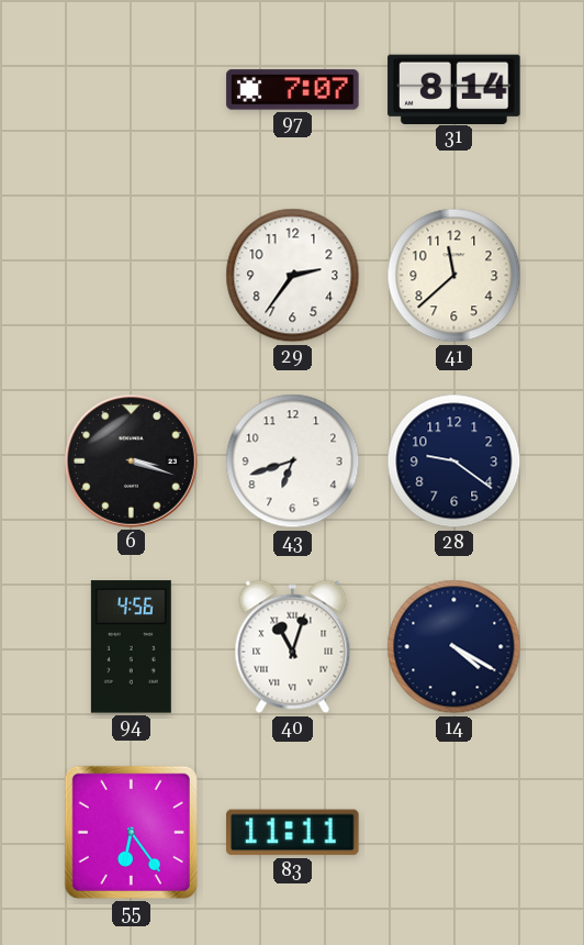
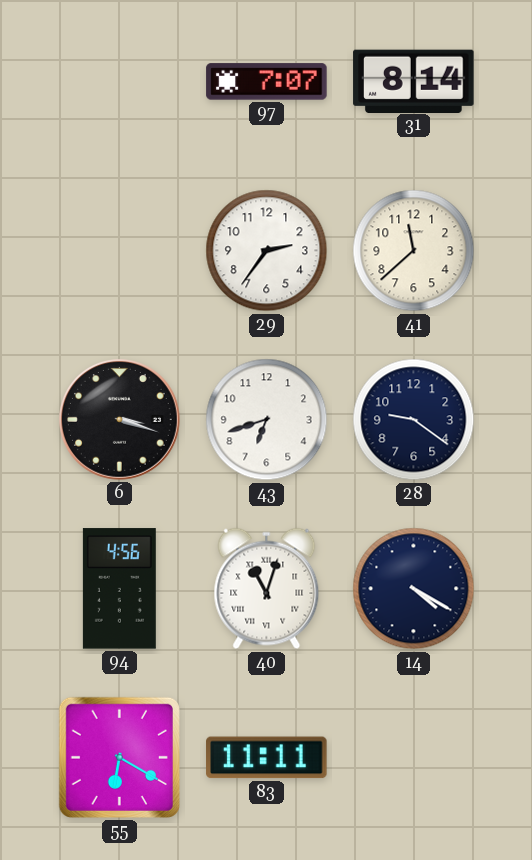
55: 6:24 -> 6:20 (119, 757)
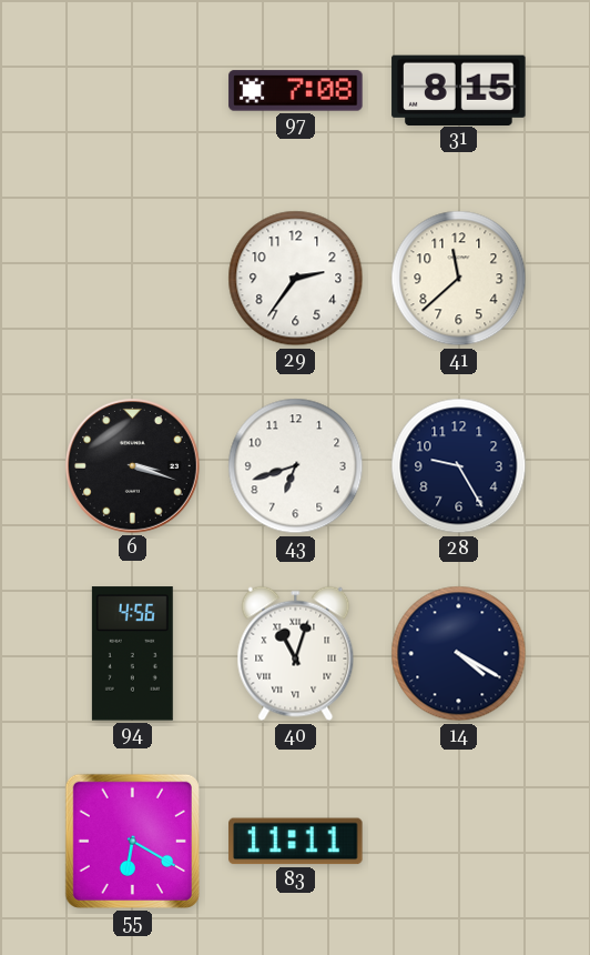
97: 7:07 -> 7:08 (296, 91)
31: 8:14 -> 8:15 (459, 90)
28: 9:21 -> 9:25 (459, 466)
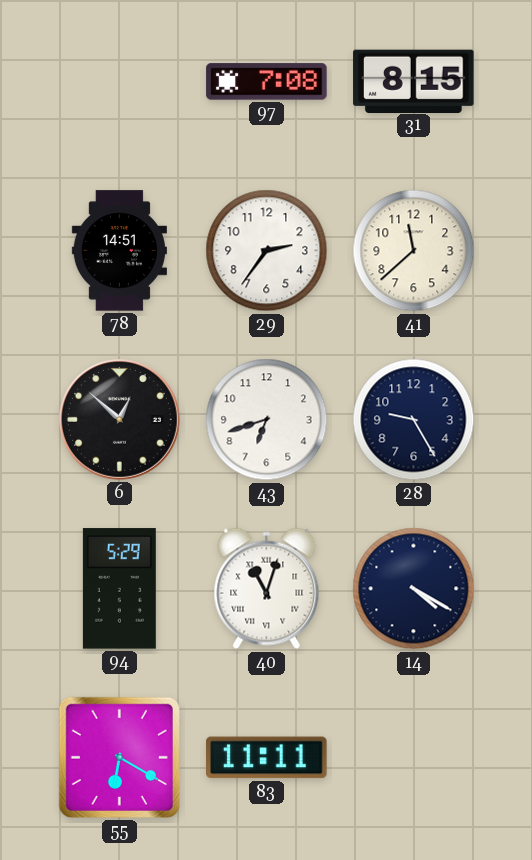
78: none -> 14:51 (119, 251)
6: 3:18 -> 12:52 (120, 420)
94: 4:56 -> 5:29 (119, 589)
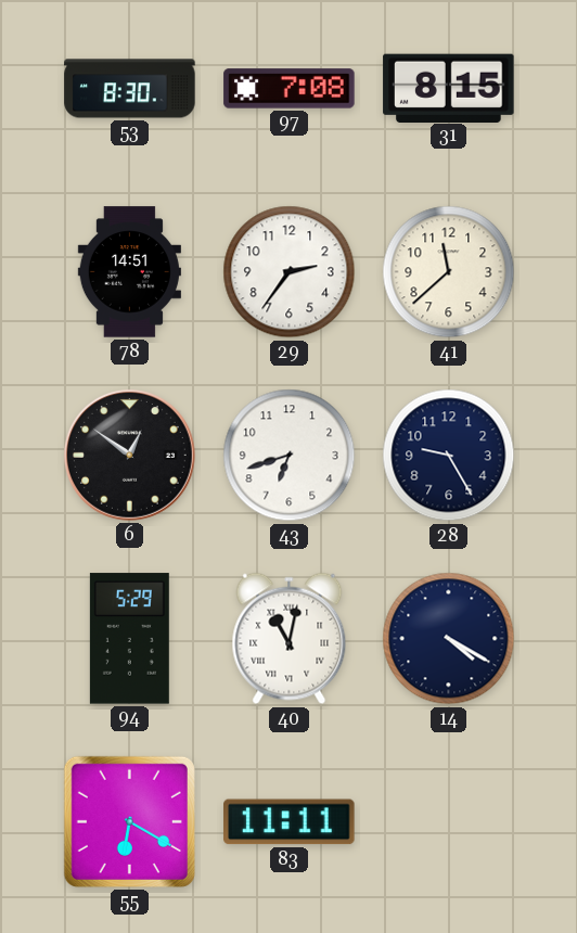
53: none -> 8:30 (130, 89)
6: 12:52 -> 12:51 (130, 456)
40: 11:03 -> 11:02 (290, 639)
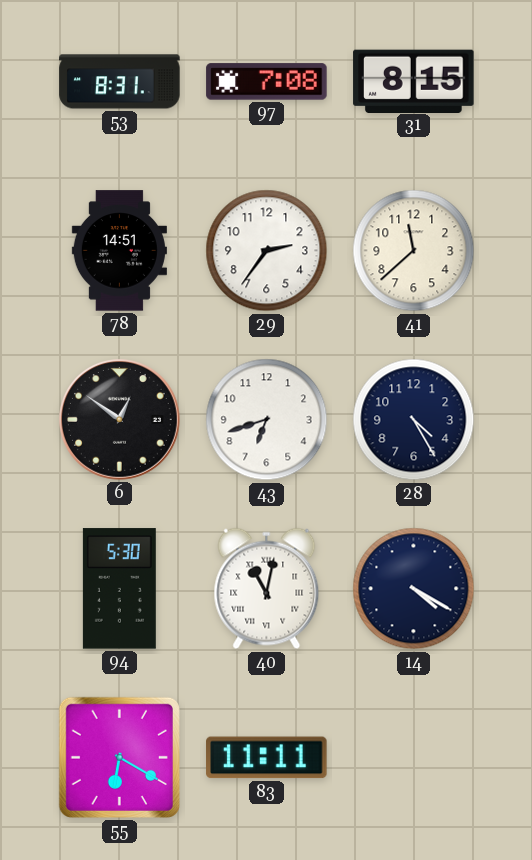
53: 8:30 -> 8:31 (120, 82)
28: 9:25 -> 4:25 (414, 420)
94: 5:29 -> 5:30 (119, 589)
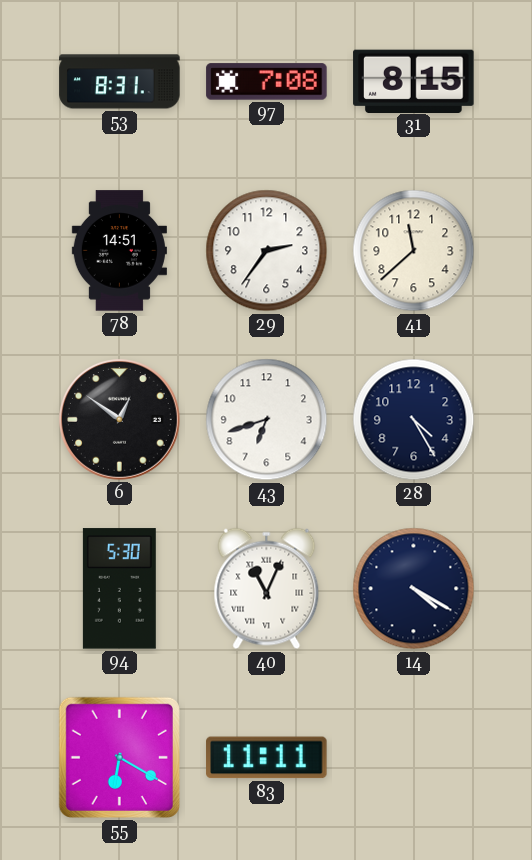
40: 11:02 -> 11:04 (267, 589)
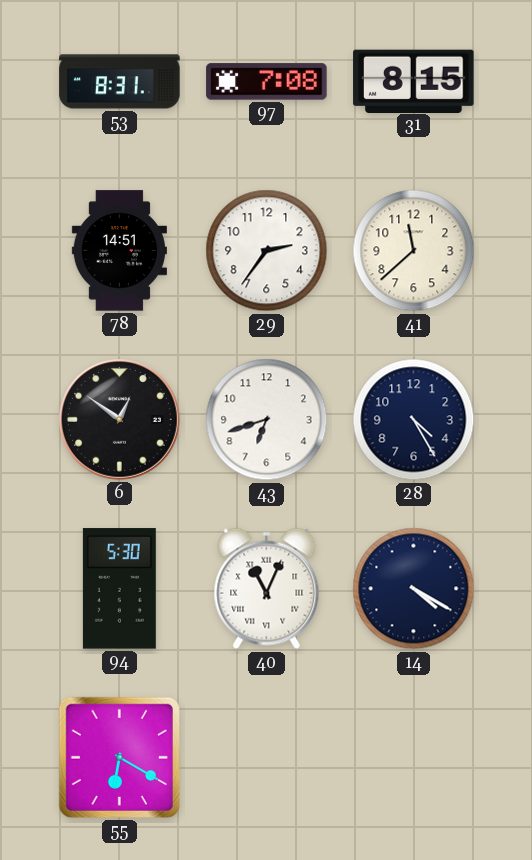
83: 11:11 -> none (267, 758)
